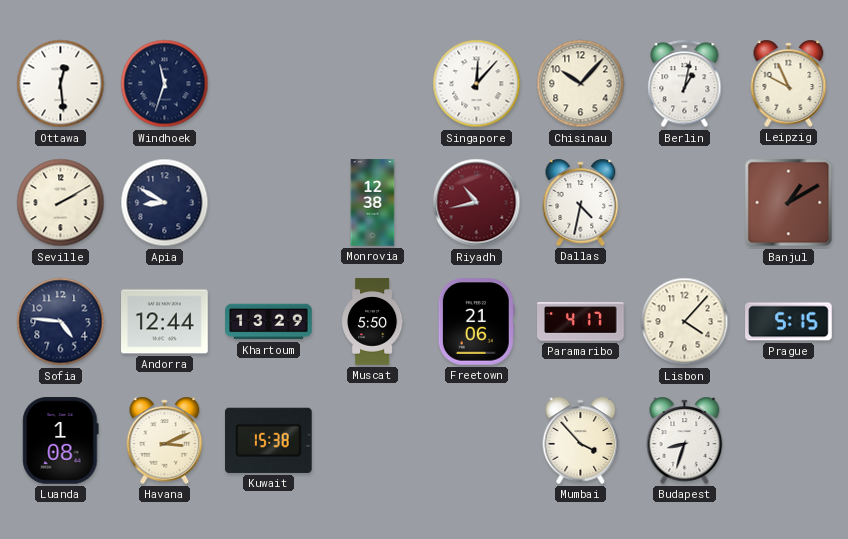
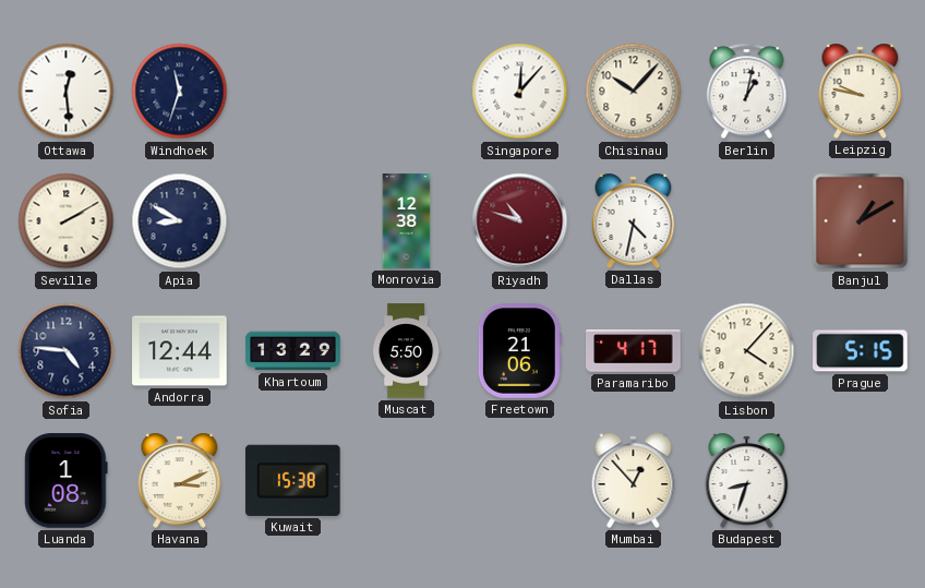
Leipzig: 9:56 -> 9:47 (861, 91)
Riyadh: 10:43 -> 10:48 (520, 221)
Mumbai: 3:53 -> 12:53 (634, 480)
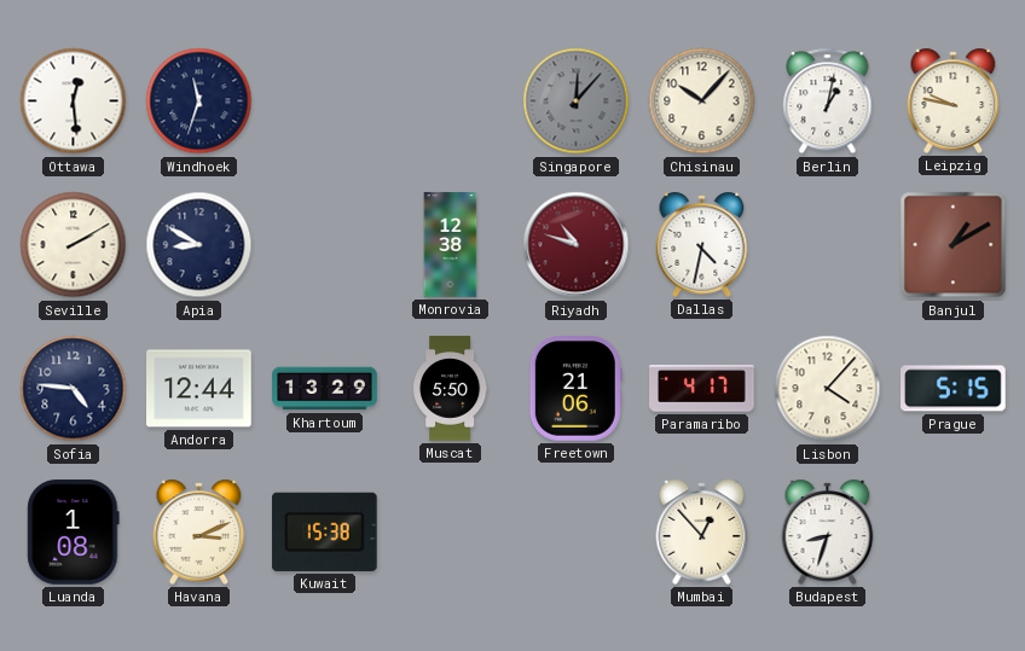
Singapore dial: white -> grey (577, 101)
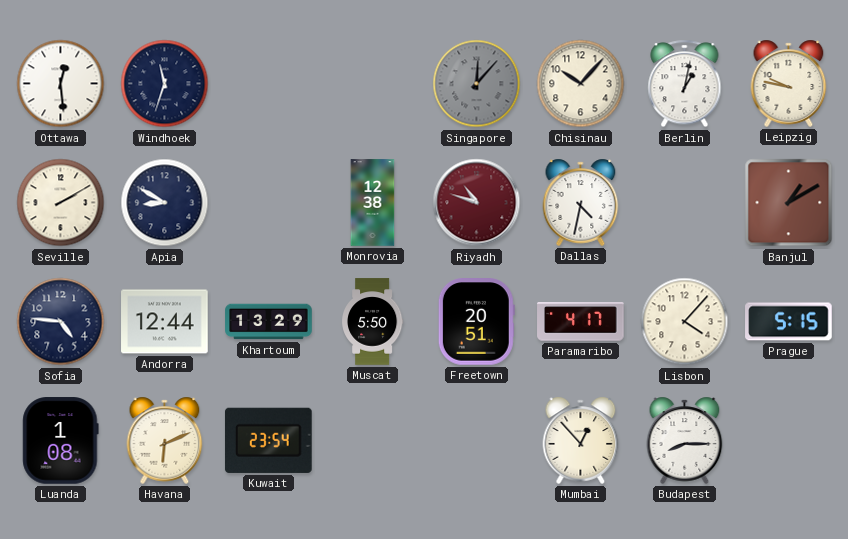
Freetown: 21:06 -> 20:51 (476, 322)
Havana: 3:11 -> 6:11 (165, 440)
Kuwait: 15:38 -> 23:54 (268, 440)
Budapest: 8:33 -> 8:15 (685, 440)
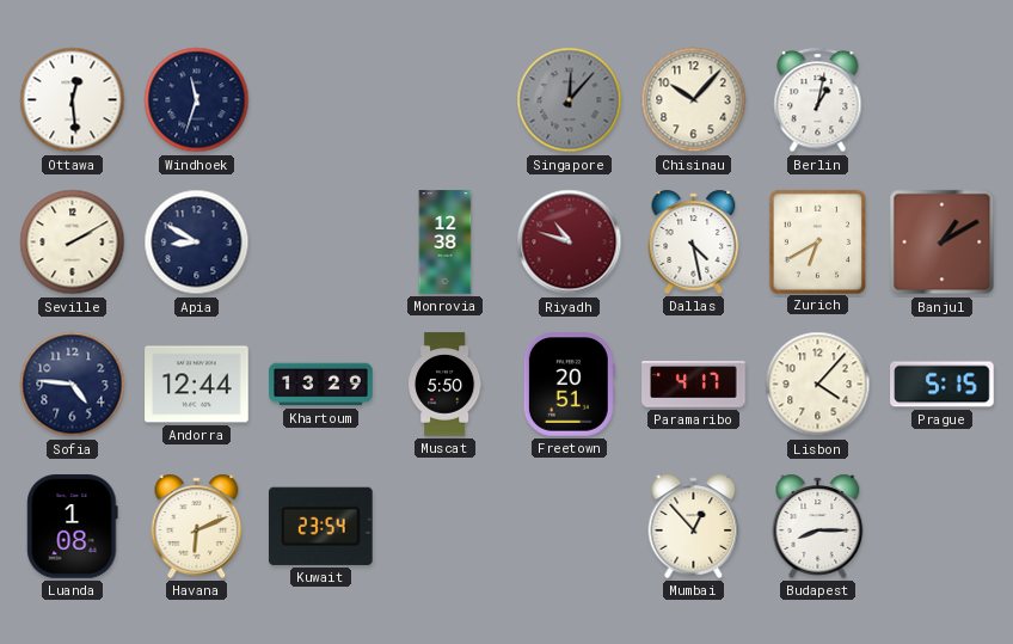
Leipzig: 9:47 -> none (789, 83)
Dallas: 4:32 -> 4:28 (694, 241)
Zurich: none -> 6:40 (817, 241)
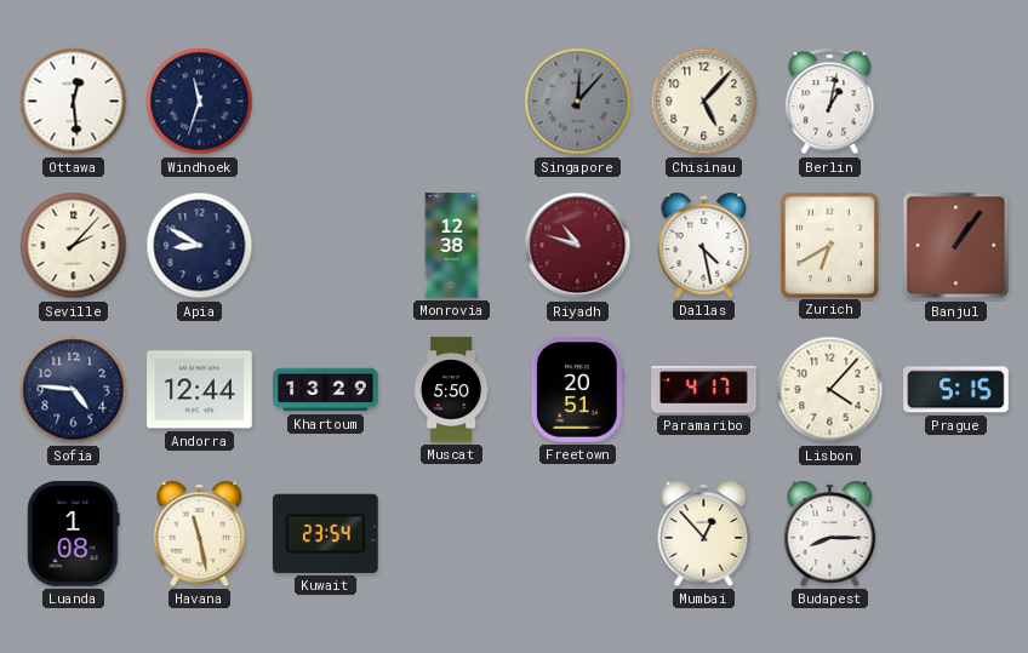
Chisinau: 10:07 -> 5:07 (704, 102)
Seville: 2:10 -> 2:07 (74, 246)
Banjul: 1:10 -> 1:06 (956, 246)
Havana: 6:11 -> 11:28 (200, 533)
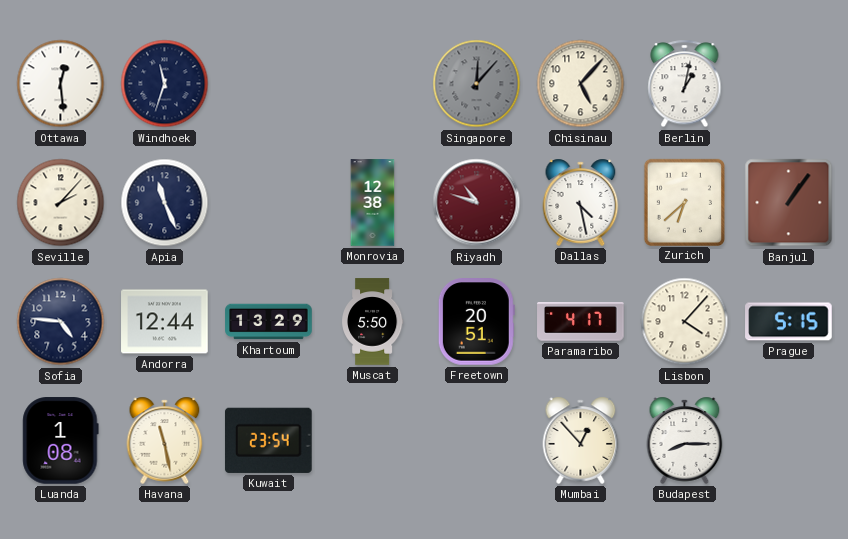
Apia: 8:50 -> 11:26 (165, 203)
Zurich: 6:40 -> 6:38 (684, 202)
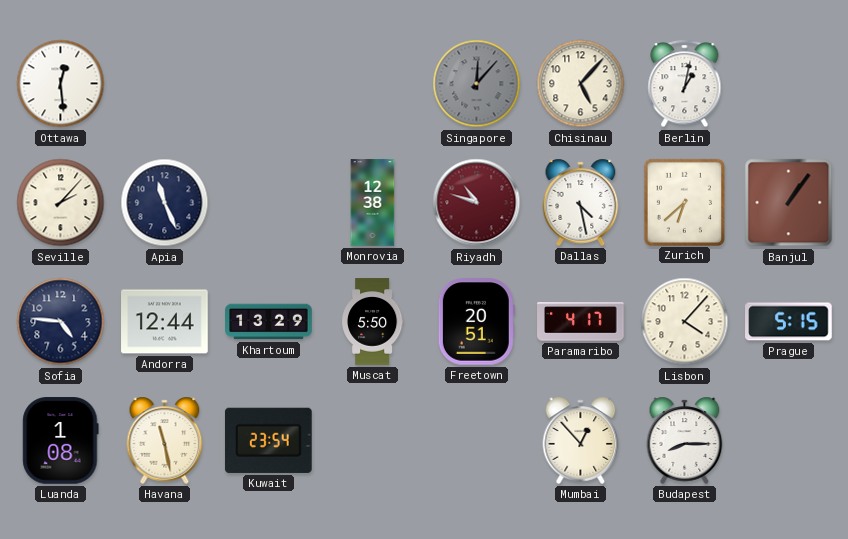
Windhoek: 11:33 -> none (165, 84)
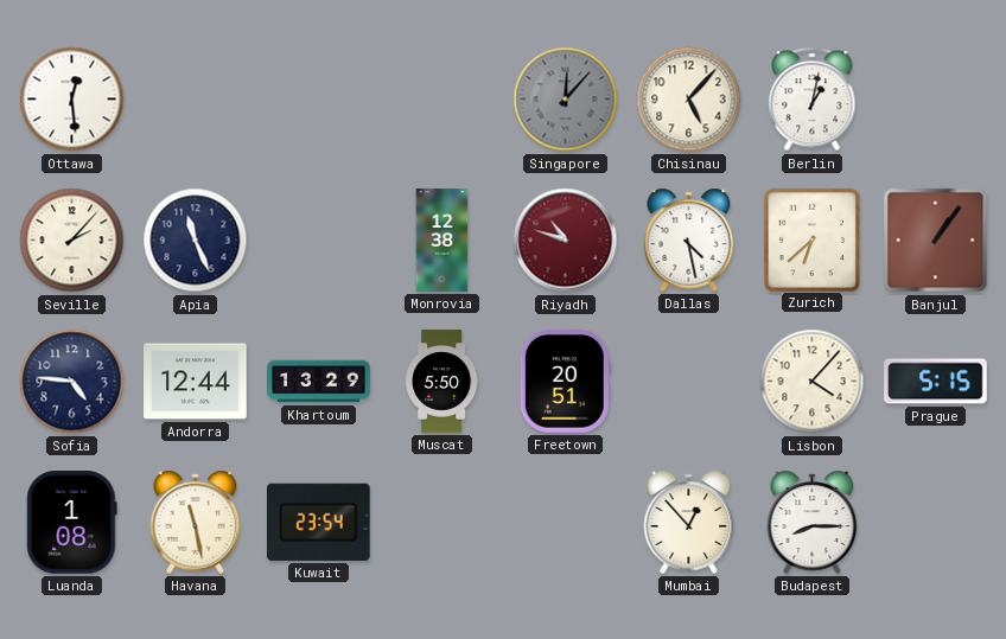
Paramaribo: 4:17 -> none (581, 322)
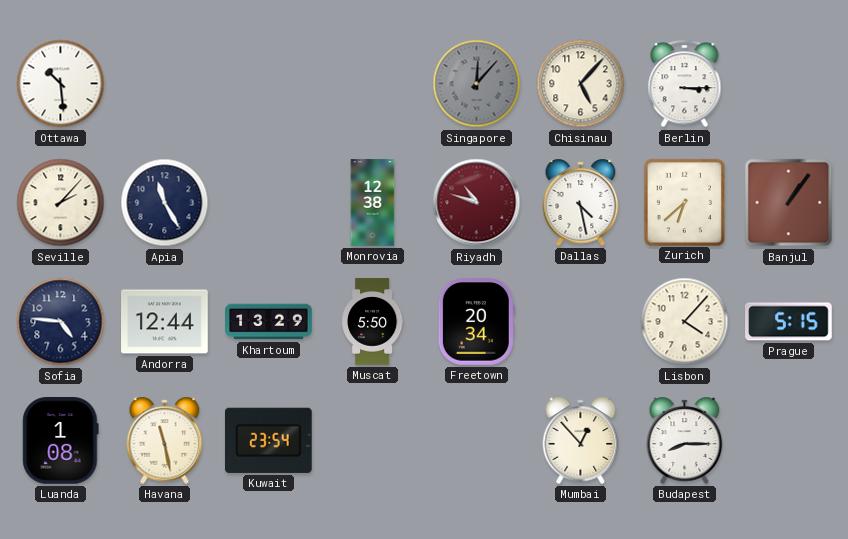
Ottawa: 12:29 -> 10:29 (61, 84)
Berlin: 1:02 -> 3:15 (685, 84)
Apia: 11:26 -> 11:25 (165, 203)
Freetown: 20:51 -> 20:34 (476, 322)
